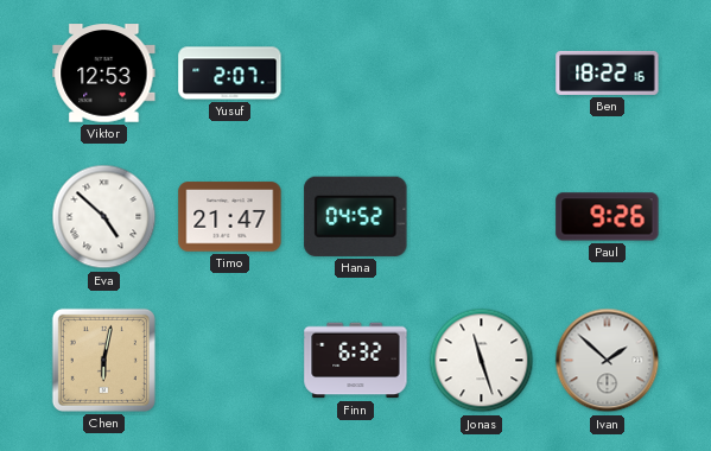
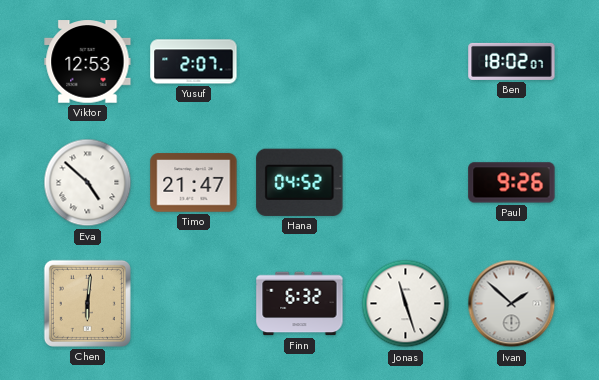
Ben: 18:22 -> 18:02 (512, 61)
Chen: 6:02 -> 6:01 (87, 303)
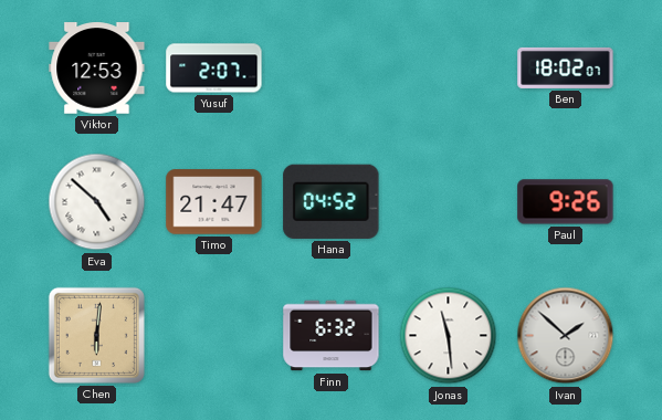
Jonas: 11:27 -> 11:29 (449, 336)
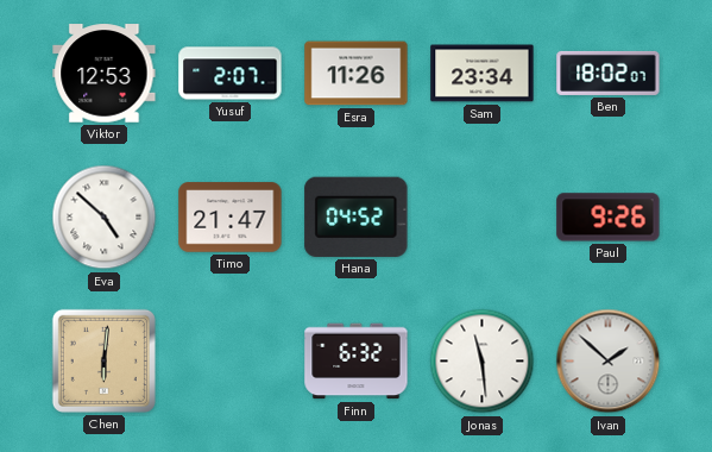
Esra: none -> 11:26 (357, 74)
Sam: none -> 23:34 (483, 74)
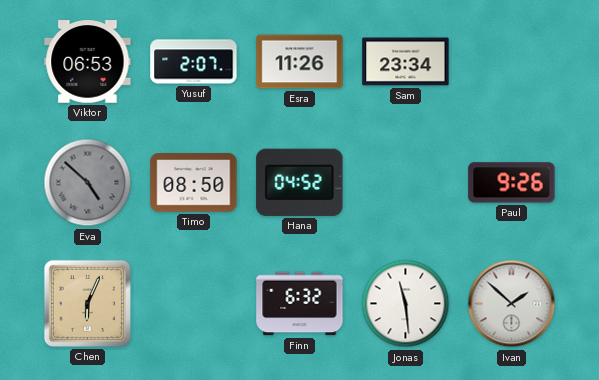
Viktor: 12:53 -> 06:53 (88, 62)
Ben: 18:02 -> none (609, 73)
Eva dial: white -> grey (88, 183)
Timo: 21:47 -> 08:50 (194, 183)
Chen: 6:01 -> 6:04 (87, 303)
